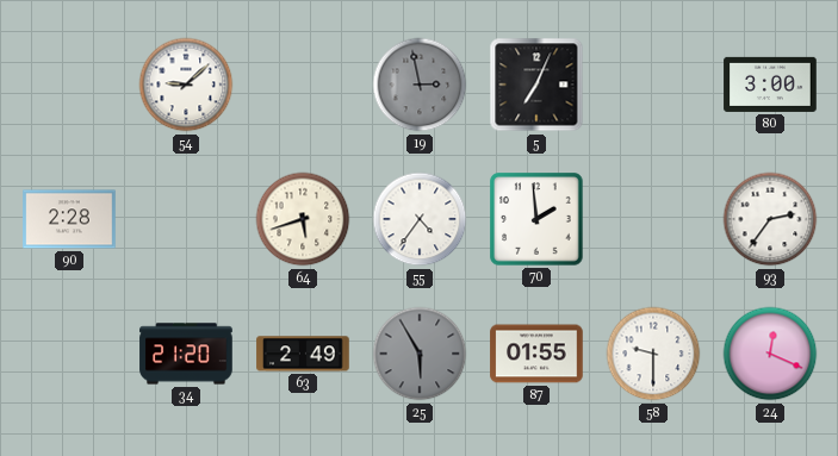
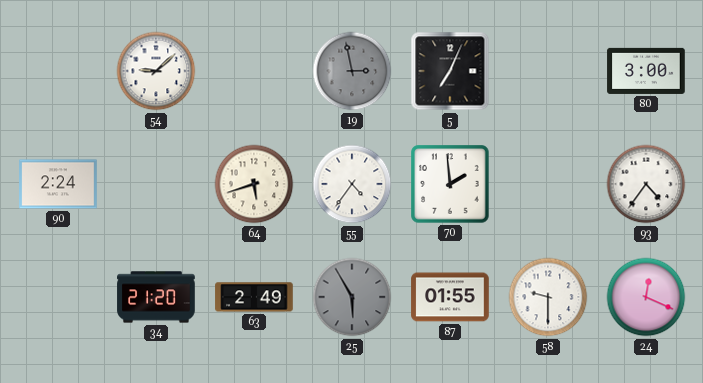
90: 2:28 -> 2:24 (58, 184)
93: 2:36 -> 4:36 (646, 184)
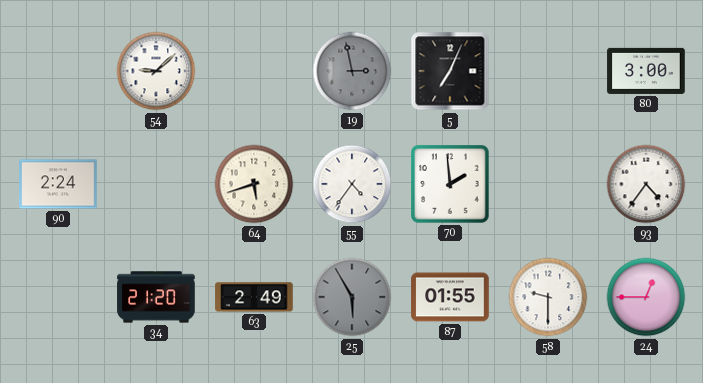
24: 12:19 -> 12:45 (646, 297)
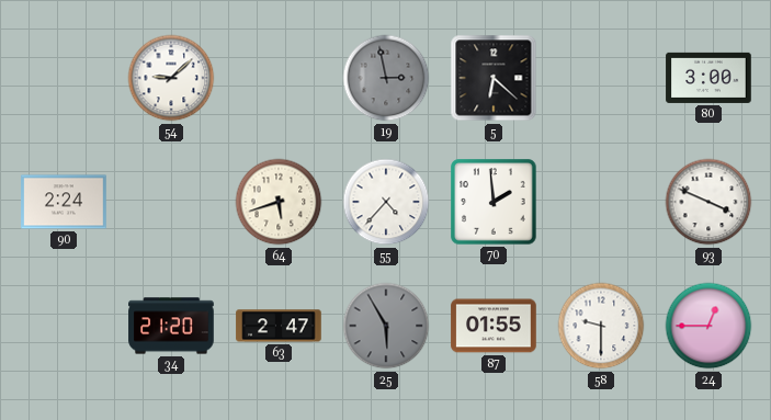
5: 7:04 -> 6:22 (494, 78)
55: 4:36 -> 4:37 (386, 202)
93: 4:36 -> 3:49 (708, 202)
63: 2:49 -> 2:47 (279, 326)
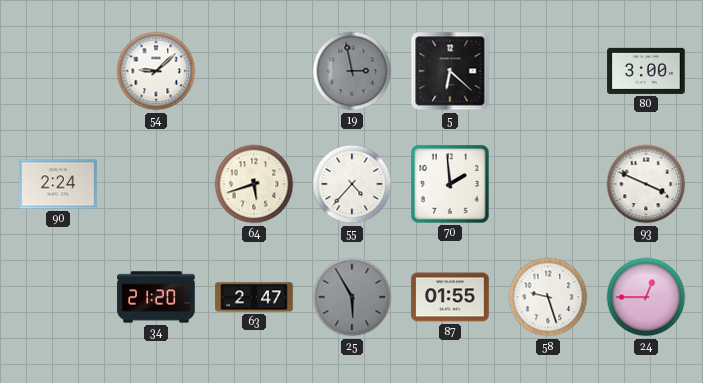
58: 9:30 -> 9:27 (548, 297)
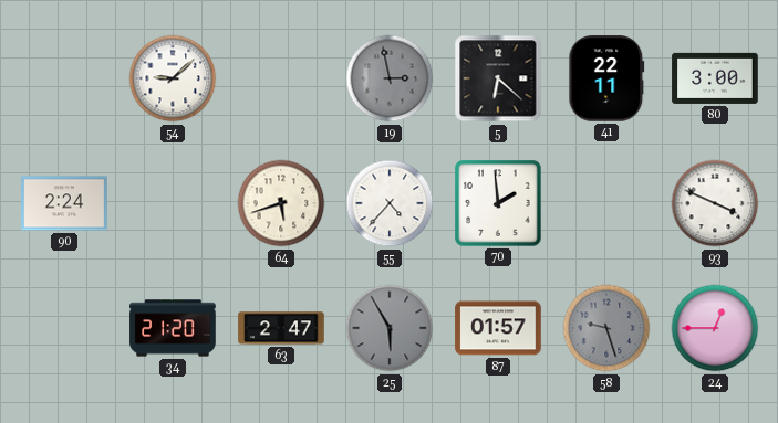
41: none -> 22:11 (606, 78)
87: 01:55 -> 01:57 (498, 328)
58 dial: white -> grey (606, 328)
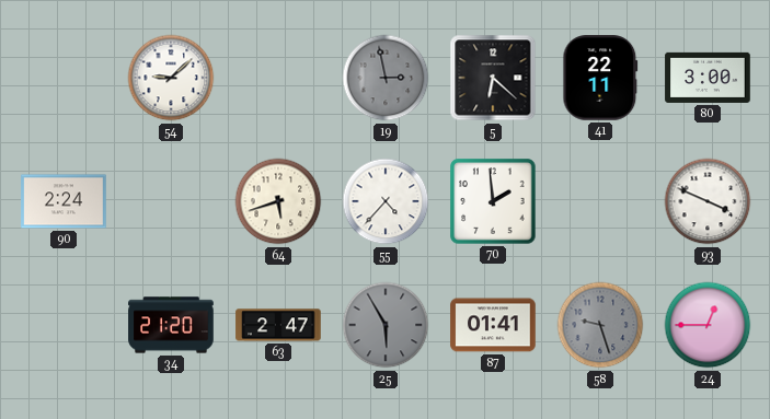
87: 01:57 -> 01:41 (493, 325)
